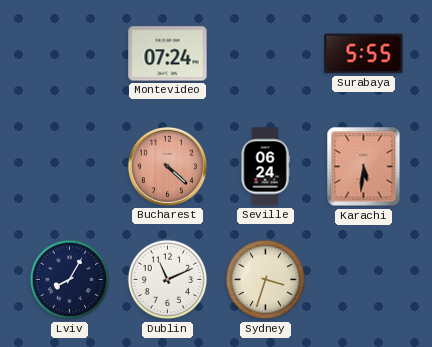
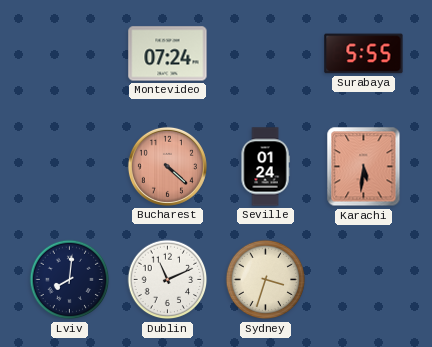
Seville: 06:24 -> 01:24 (265, 167)
Lviv: 8:05 -> 8:01 (70, 280)
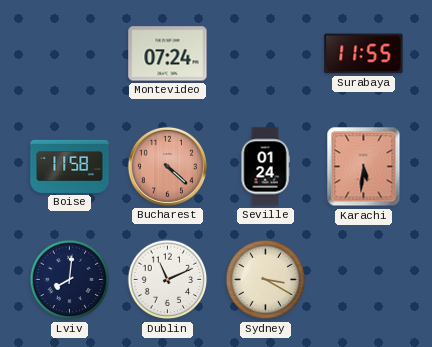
Surabaya: 5:55 -> 11:55 (364, 54)
Boise: none -> 11:58 (70, 166)
Sydney: 3:33 -> 3:20 (266, 280)
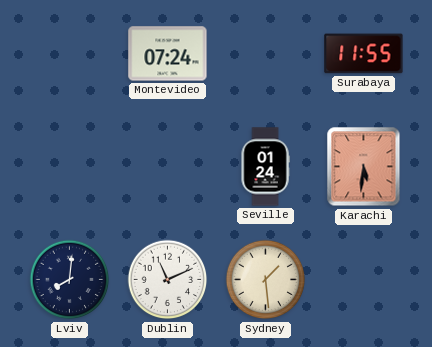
Boise: 11:58 -> none (70, 166)
Bucharest: 4:22 -> none (167, 166)
Sydney: 3:20 -> 1:29 (266, 280)
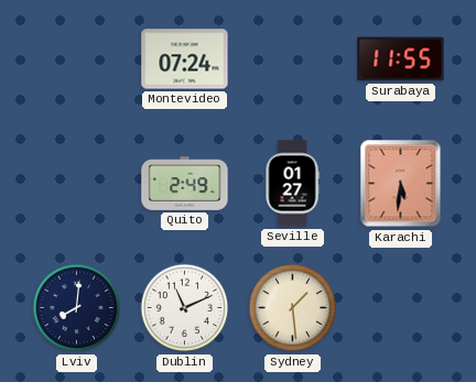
Quito: none -> 2:49 (185, 184)
Seville: 01:24 -> 01:27 (292, 184)
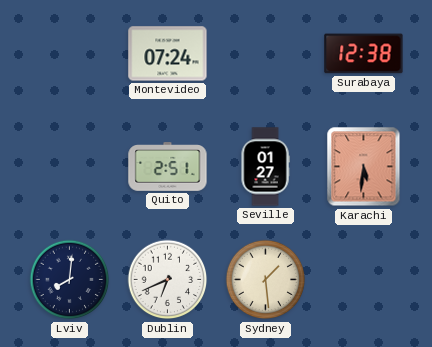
Surabaya: 11:55 -> 12:38 (364, 54)
Quito: 2:49 -> 2:51 (168, 167)
Dublin: 11:11 -> 6:41 (168, 280)
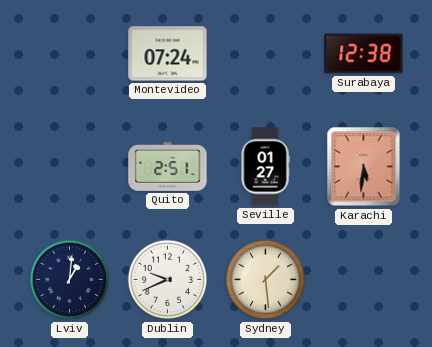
Lviv: 8:01 -> 1:01 (70, 280)
Dublin: 6:41 -> 9:41 (168, 280)
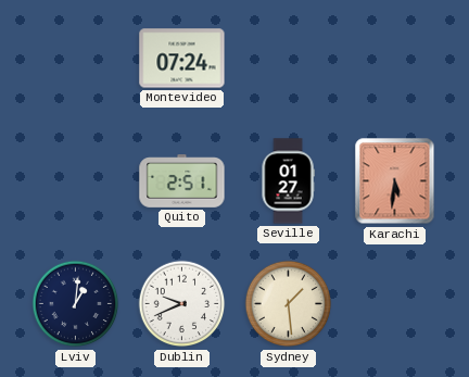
Surabaya: 12:38 -> none (364, 54)
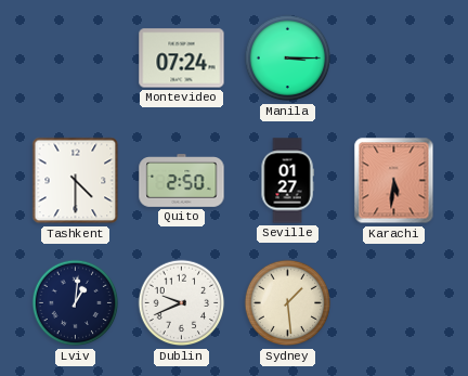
Manila: none -> 3:15 (288, 59)
Tashkent: none -> 4:30 (76, 181)
Quito: 2:51 -> 2:50 (182, 181)
